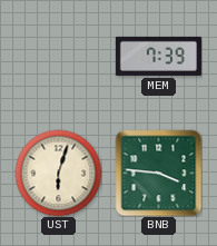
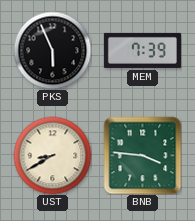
PKS: none -> 5:56 (52, 50)
UST: 6:03 -> 8:40 (52, 155)
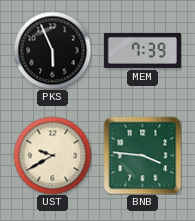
UST: 8:40 -> 9:40 (52, 155)
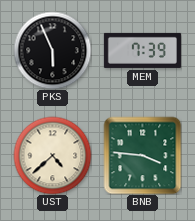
UST: 9:40 -> 4:38 (52, 155)
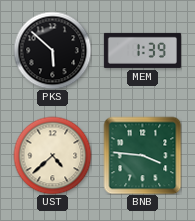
PKS: 5:56 -> 5:52 (52, 50)
MEM: 7:39 -> 1:39 (142, 50)
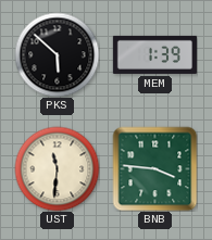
UST: 4:38 -> 11:31 (57, 168)
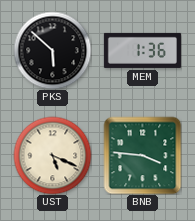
MEM: 1:39 -> 1:36 (142, 50)
UST: 11:31 -> 5:19 (52, 155)
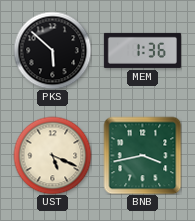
BNB: 3:46 -> 3:43 (142, 155)
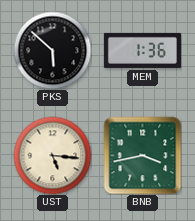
UST: 5:19 -> 5:16 (52, 155)
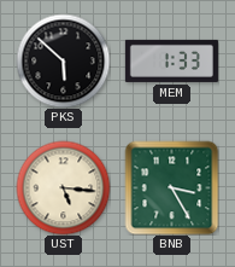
MEM: 1:36 -> 1:33 (171, 60)
BNB: 3:43 -> 3:25 (171, 187)
